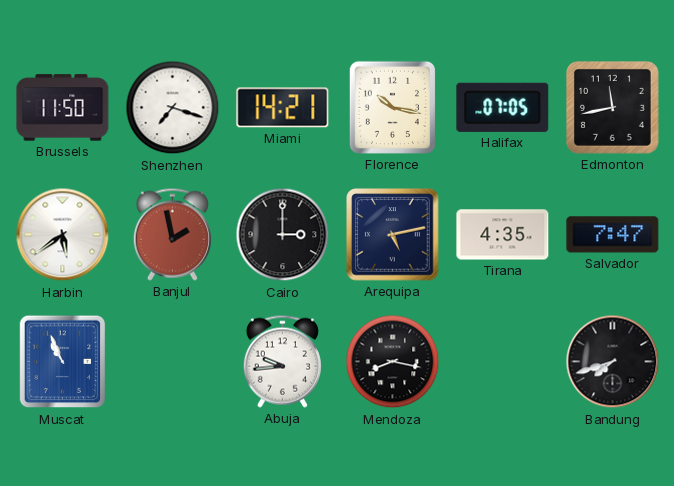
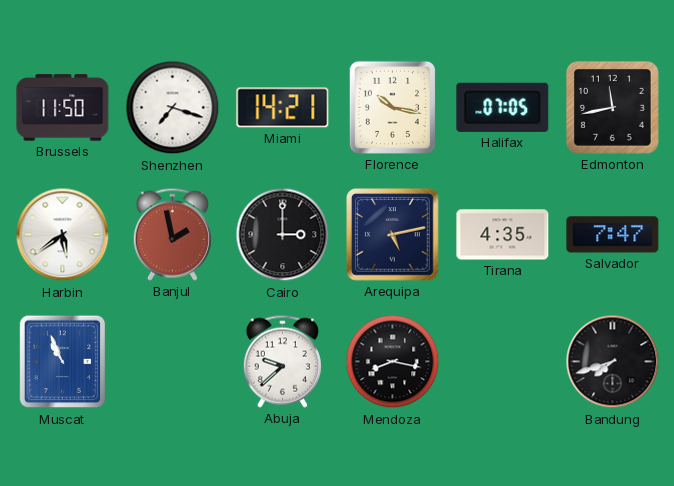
Abuja: 9:44 -> 9:38 (282, 361)
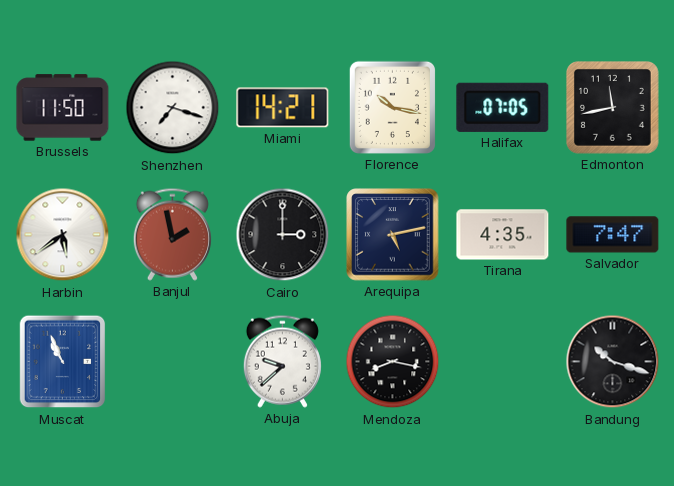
Bandung: 7:42 -> 10:18 (613, 362)
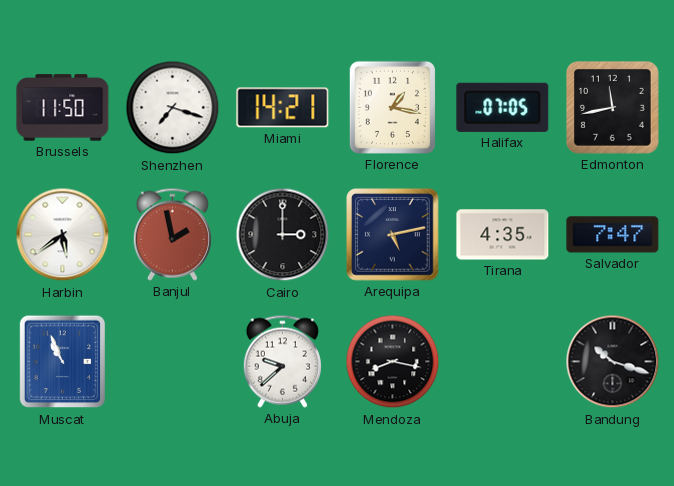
Florence: 10:17 -> 1:17 (392, 107)
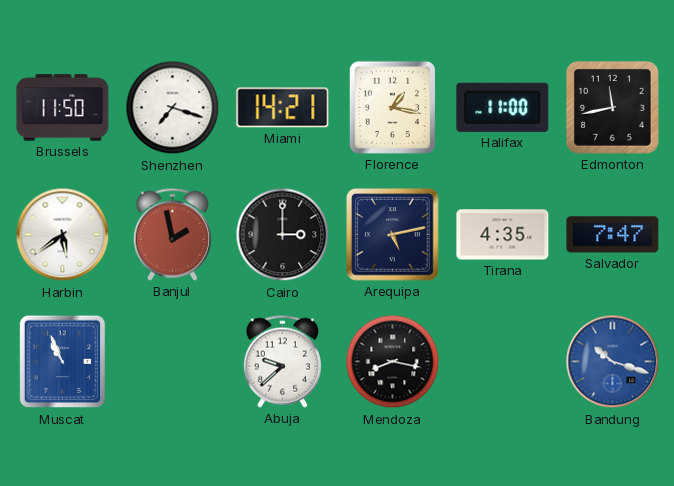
Halifax: 07:05 -> 11:00 (503, 107)
Bandung dial: black -> blue (613, 362)
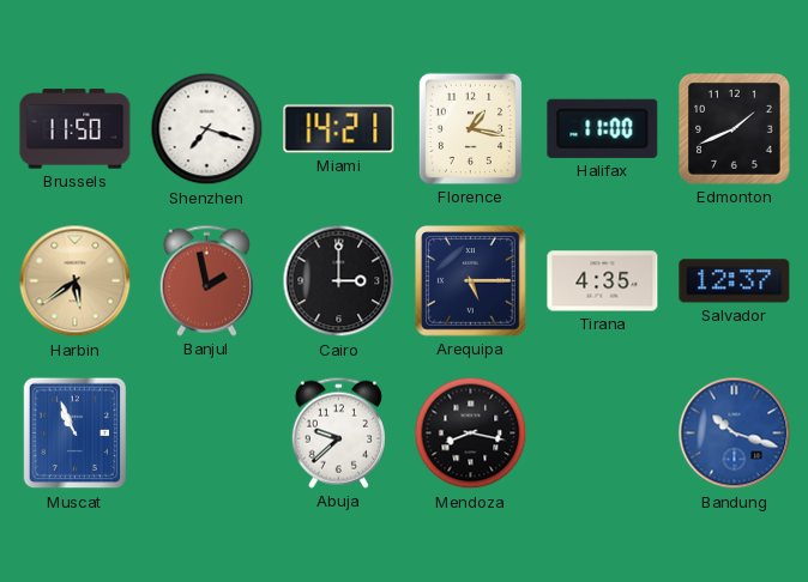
Edmonton: 11:43 -> 1:41 (735, 129)
Harbin dial: white -> champagne (76, 281)
Arequipa: 5:13 -> 5:15 (471, 281)
Salvador: 7:47 -> 12:37 (735, 281)
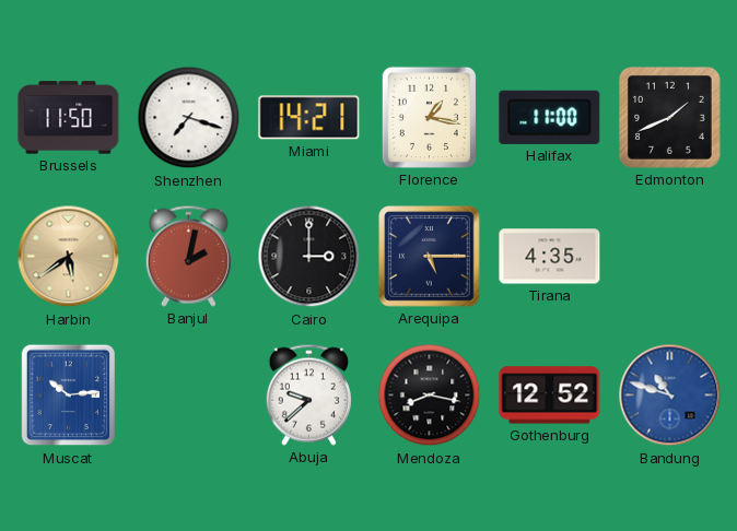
Banjul: 1:58 -> 2:02 (188, 256)
Salvador: 12:37 -> none (735, 281)
Muscat: 10:56 -> 10:14 (69, 396)
Gothenburg: none -> 12:52 (550, 396)
Bandung: 10:18 -> 10:48 (670, 396)
